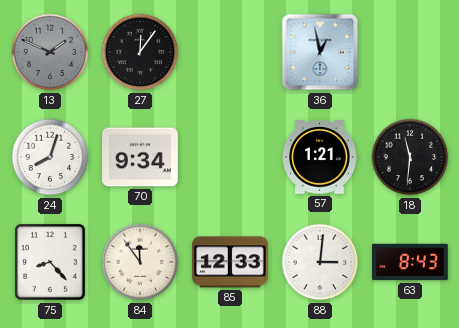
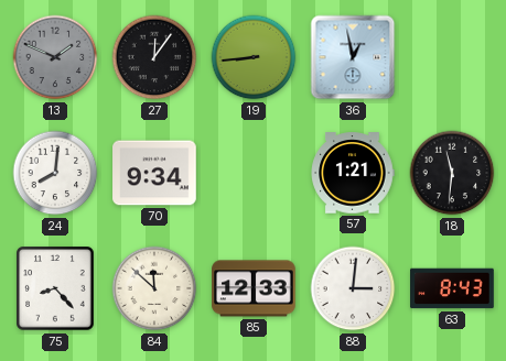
19: none -> 8:44 (254, 57)
24: 8:03 -> 8:01 (55, 173)
84: 11:54 -> 11:52 (154, 288)
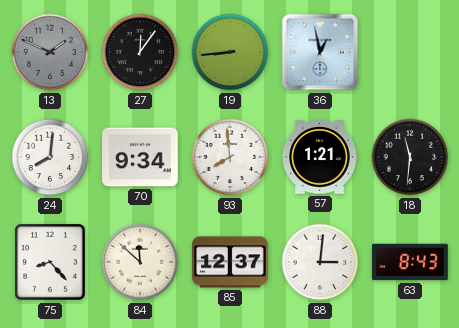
93: none -> 7:59 (230, 157)
85: 12:33 -> 12:37 (230, 262)
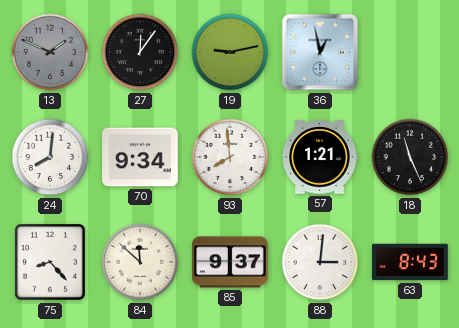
19: 8:44 -> 9:13 (230, 52)
18: 11:31 -> 11:26 (410, 157)
85: 12:37 -> 9:37 (230, 262)
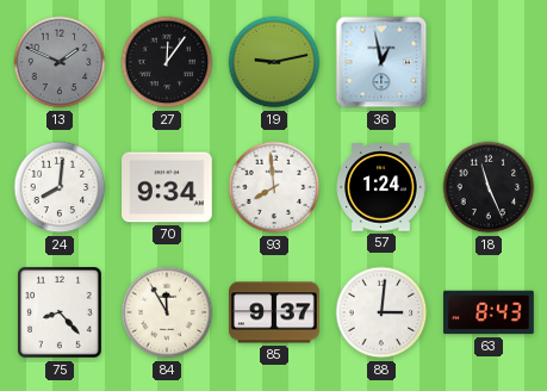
57: 1:21 -> 1:24 (381, 187)
84: 11:52 -> 11:55 (167, 312)
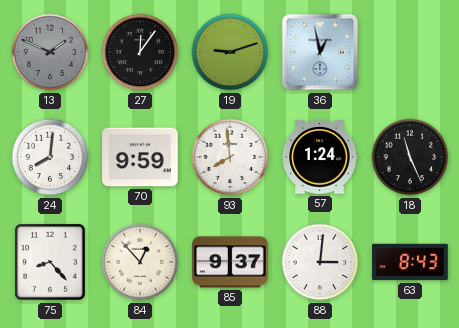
19: 9:13 -> 9:12 (230, 52)
70: 9:34 -> 9:59 (140, 157)
84: 11:55 -> 12:53 (140, 262)
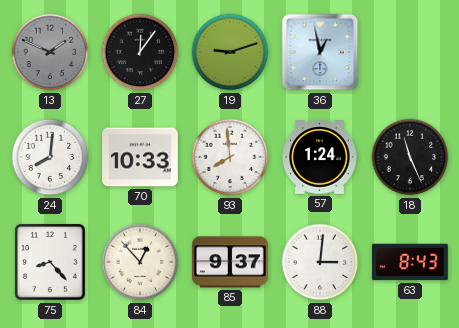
70: 9:59 -> 10:33 (140, 157)
